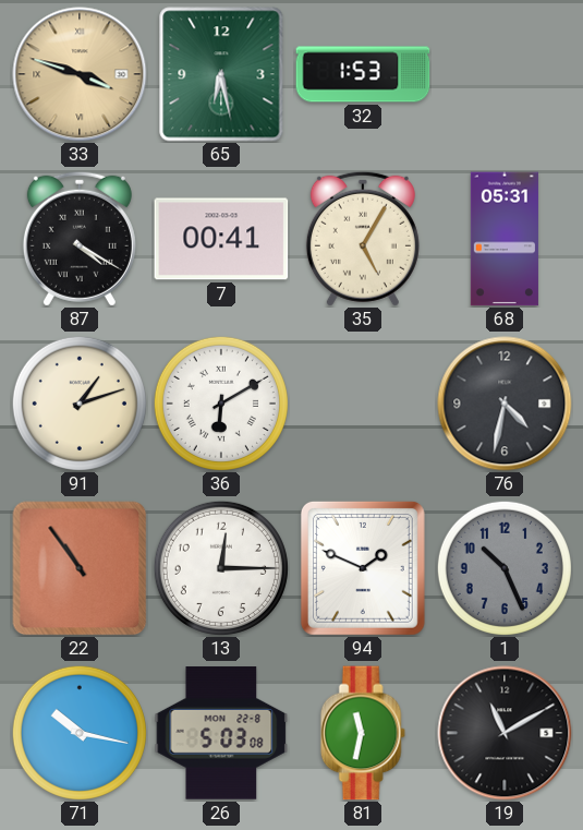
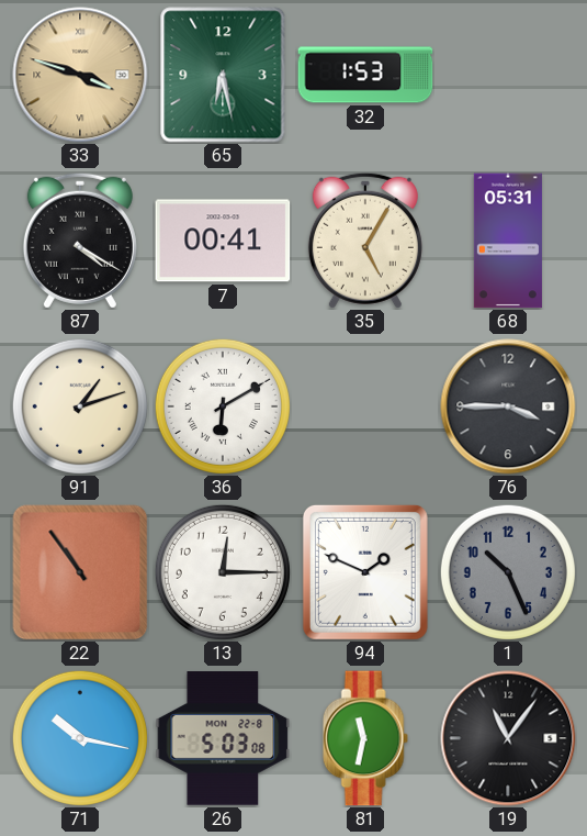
76: 4:32 -> 3:45 (508, 406)
19: 11:10 -> 11:06 (508, 738)
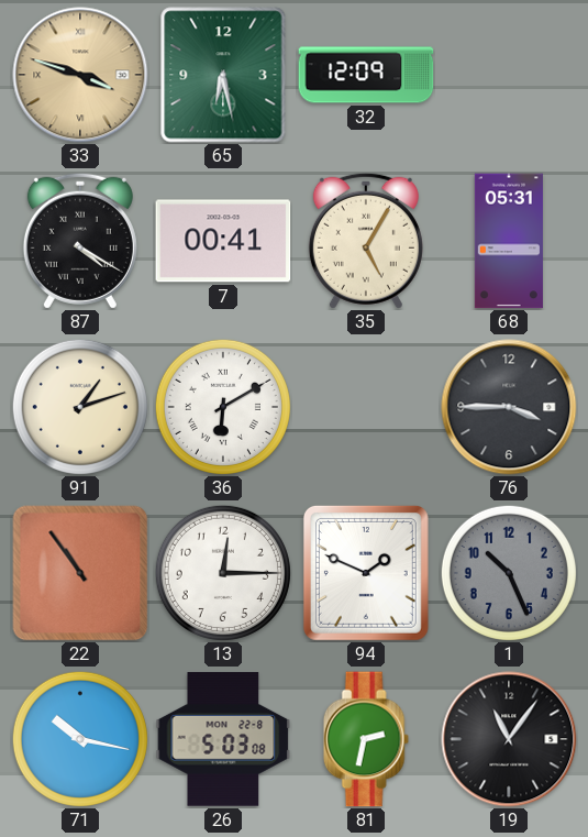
32: 1:53 -> 12:09 (366, 75)
81: 11:32 -> 2:32 (366, 739)
